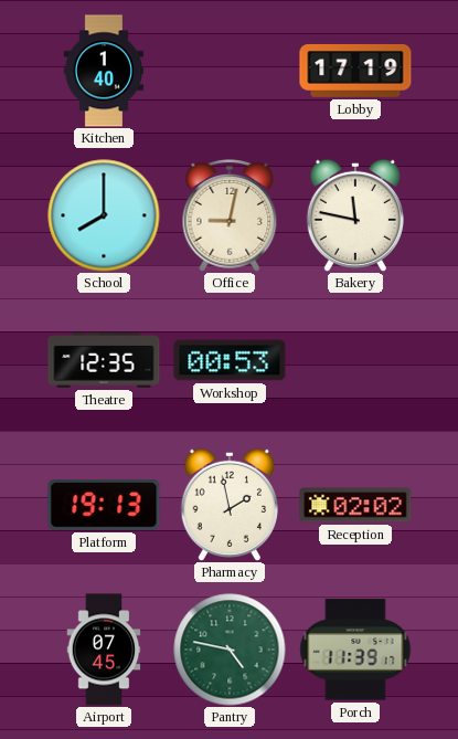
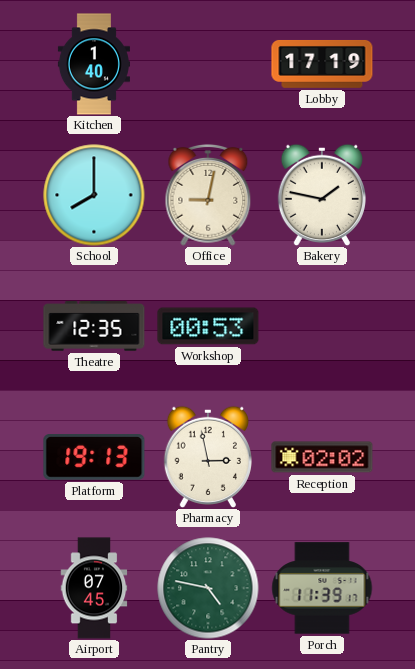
Bakery: 11:47 -> 1:47 (322, 194)
Pharmacy: 1:58 -> 2:58 (208, 456)
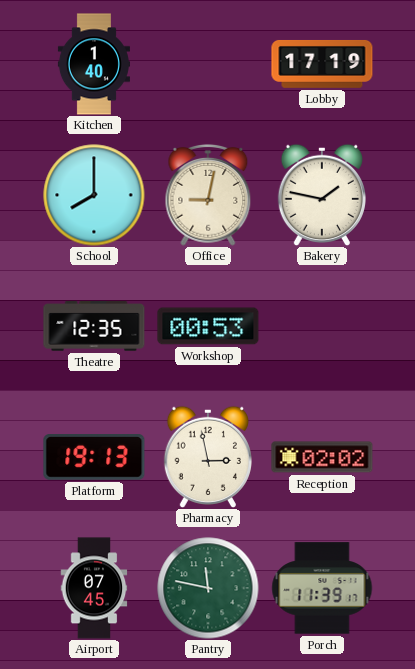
Pantry: 4:47 -> 11:47 (208, 588)
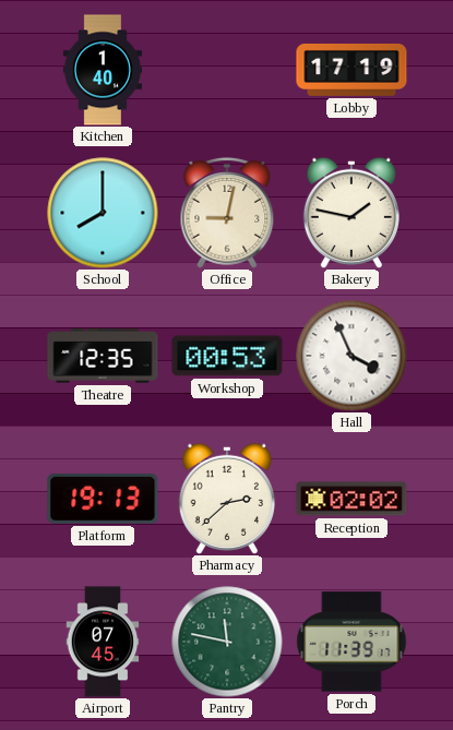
Hall: none -> 3:56 (351, 356)
Pharmacy: 2:58 -> 2:38 (227, 498)
